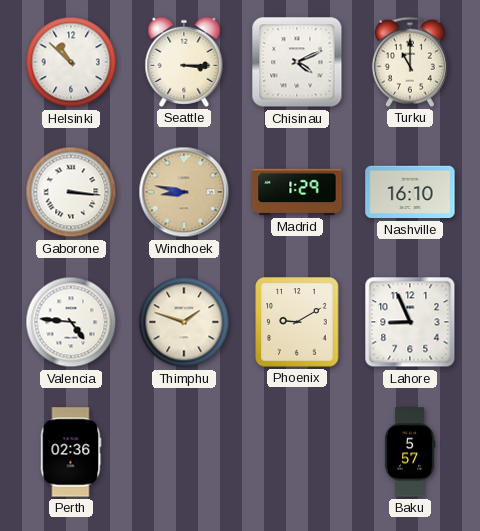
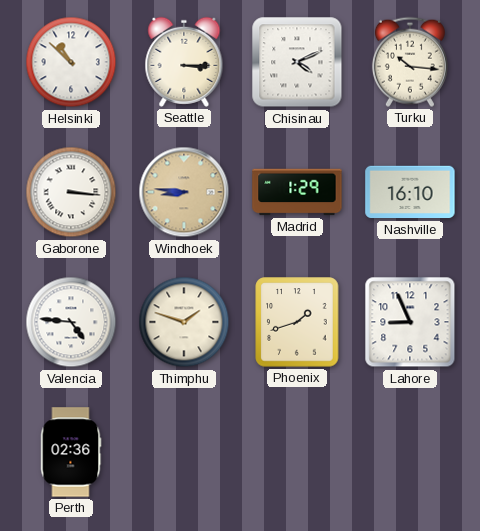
Turku: 11:00 -> 10:16 (410, 62)
Windhoek: 8:47 -> 8:46 (184, 192)
Phoenix: 9:10 -> 1:42 (297, 322)
Baku: 5:57 -> none (410, 452)
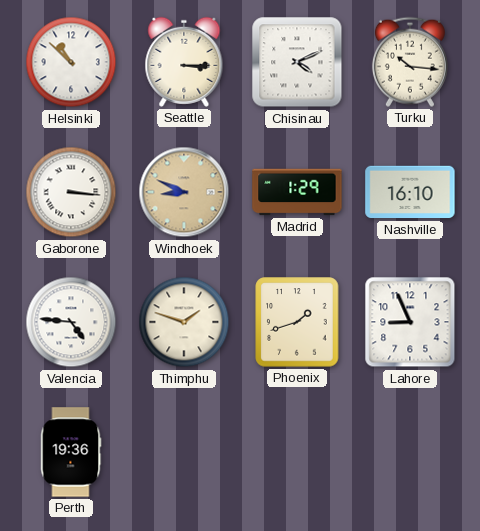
Windhoek: 8:46 -> 8:49 (184, 192)
Perth: 02:36 -> 19:36 (71, 452)
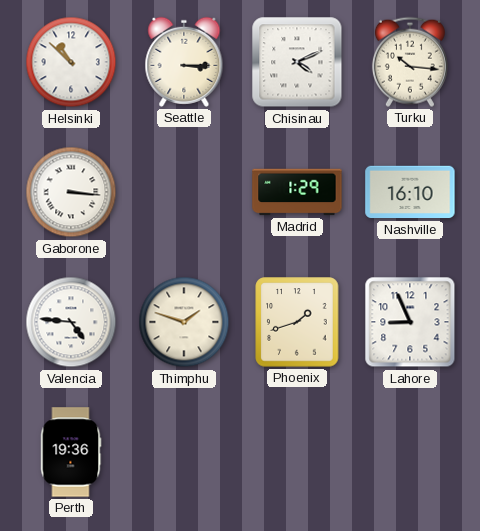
Windhoek: 8:49 -> none (184, 192)
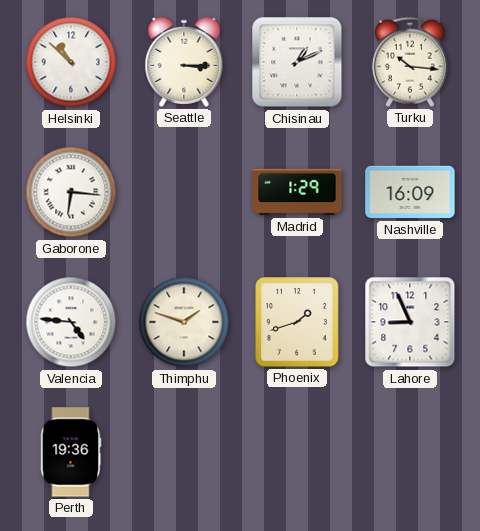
Chisinau: 4:11 -> 1:11 (297, 62)
Gaborone: 3:16 -> 6:16 (71, 192)
Nashville: 16:10 -> 16:09 (410, 192)
